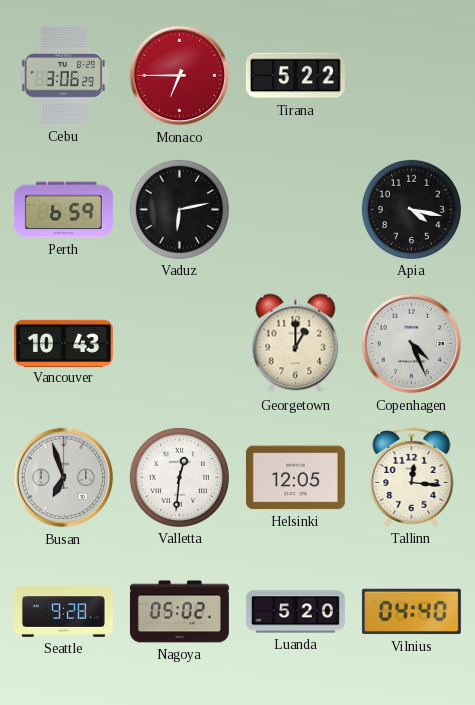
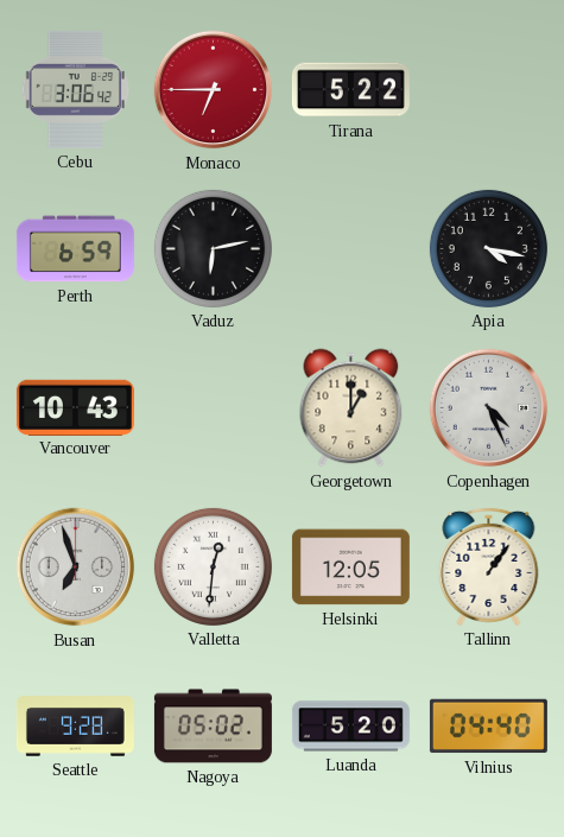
Cebu: 3:06:29 -> 3:06:42 (76, 89)
Tallinn: 12:16 -> 1:06 (489, 566)
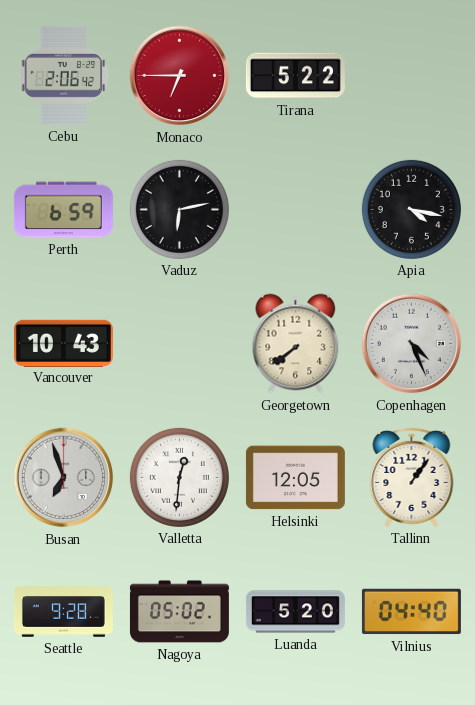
Cebu: 3:06 -> 2:06 (64, 75)
Georgetown: 1:00 -> 7:39 (296, 344)
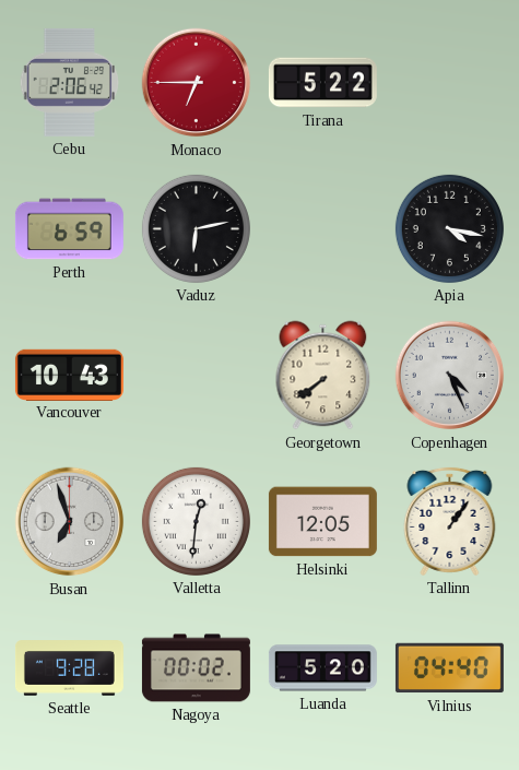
Nagoya: 05:02 -> 00:02 (196, 668)
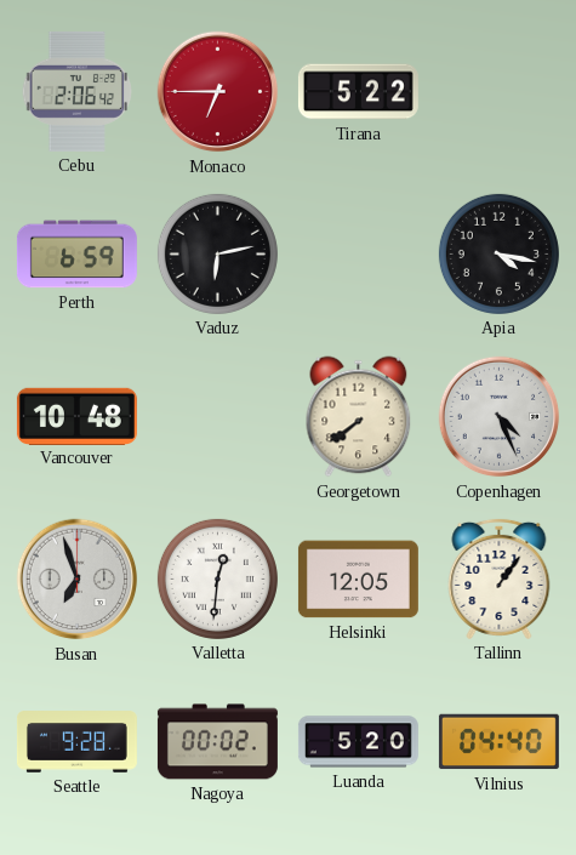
Vancouver: 10:43 -> 10:48 (76, 416)
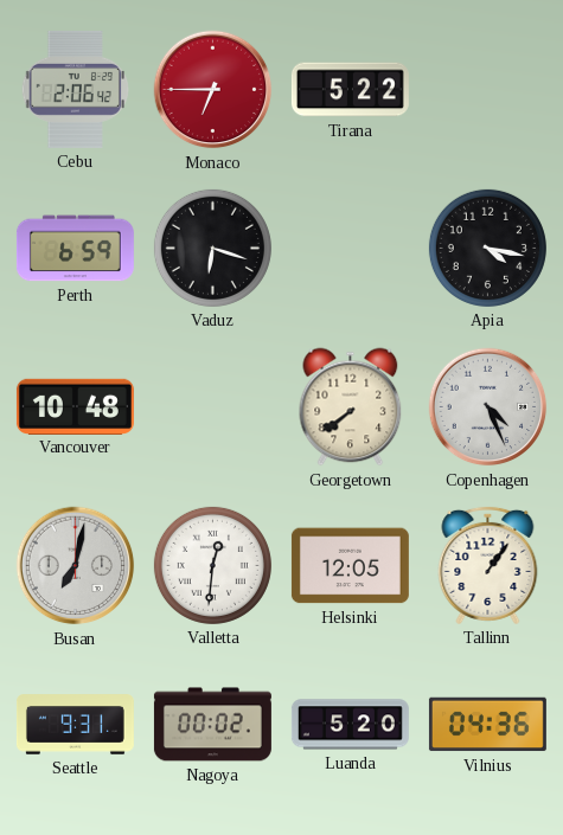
Vaduz: 6:13 -> 6:18 (212, 248)
Busan: 6:57 -> 7:02 (76, 566)
Seattle: 9:28 -> 9:31 (75, 725)
Vilnius: 04:40 -> 04:36 (487, 725)
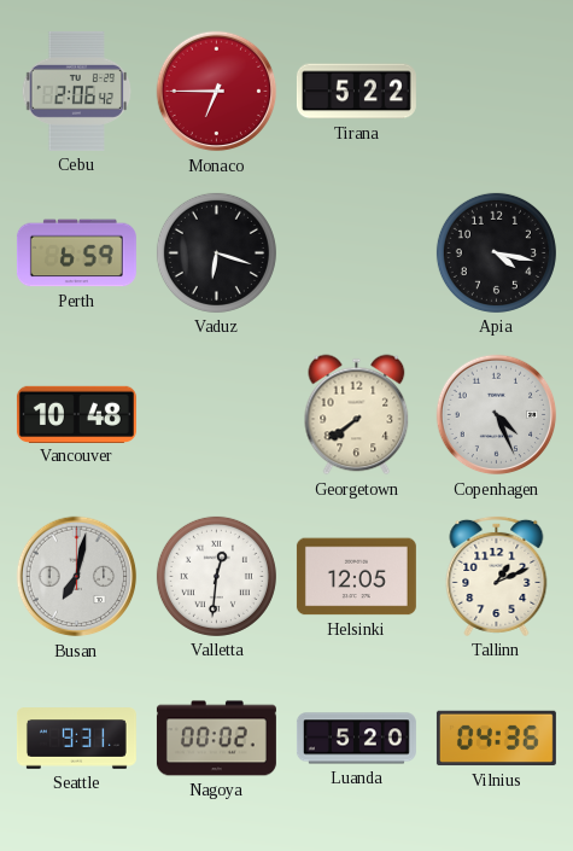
Tallinn: 1:06 -> 1:11 (497, 576)
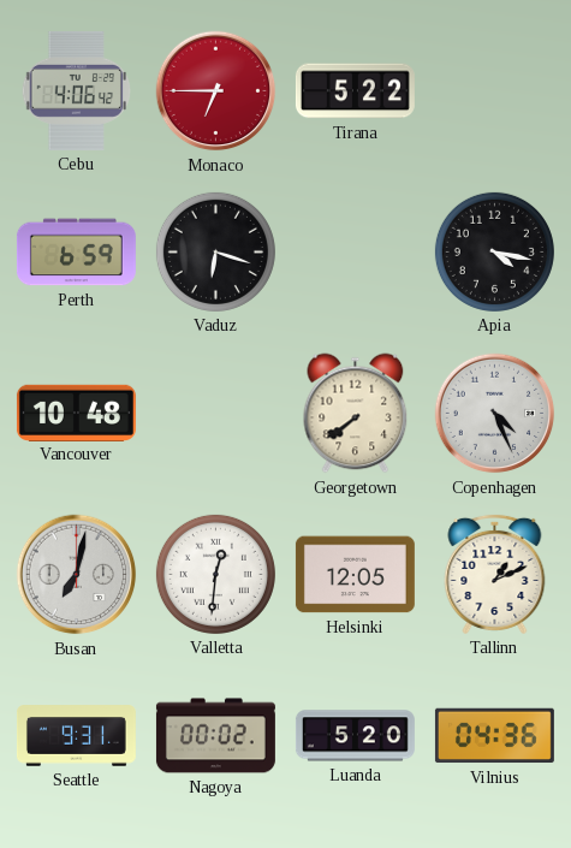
Cebu: 2:06 -> 4:06 (77, 90)
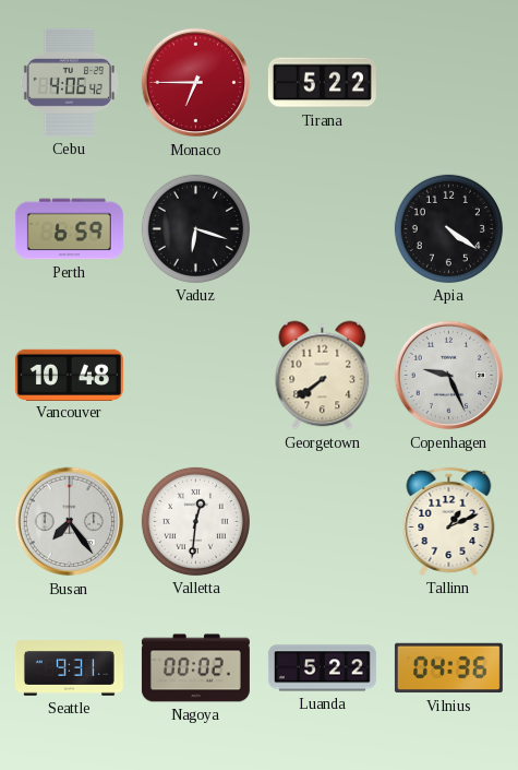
Apia: 4:17 -> 4:21 (448, 228)
Copenhagen: 4:26 -> 9:26 (449, 376)
Busan: 7:02 -> 7:24 (70, 522)
Helsinki: 12:05 -> none (355, 575)
Luanda: 5:20 -> 5:22 (322, 668)
